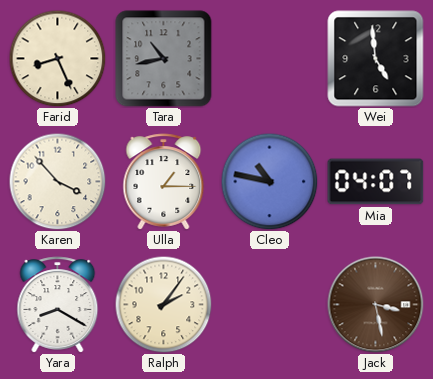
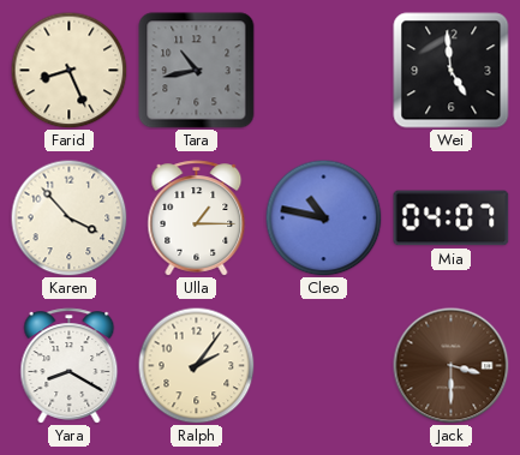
Jack: 3:28 -> 3:30 (452, 366)
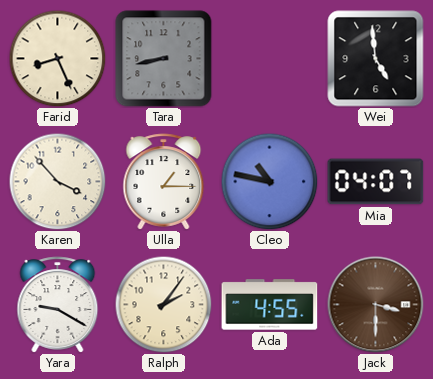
Tara: 10:43 -> 8:43 (164, 59)
Yara: 8:20 -> 9:20 (58, 305)
Ada: none -> 4:55 (270, 305)
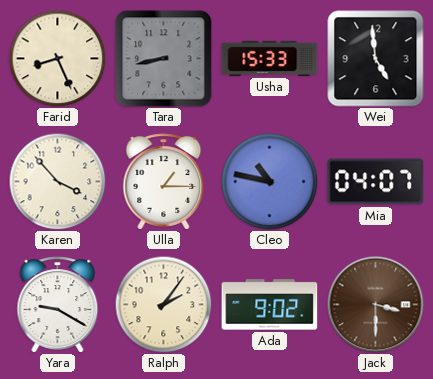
Usha: none -> 15:33 (270, 58)
Ada: 4:55 -> 9:02 (270, 305)
